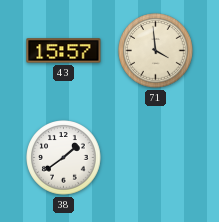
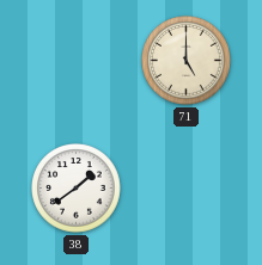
43: 15:57 -> none (64, 51)
71: 3:59 -> 5:00 (187, 61)
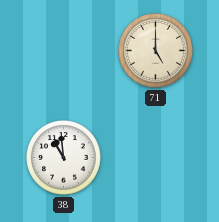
38: 1:39 -> 10:59 (64, 158)
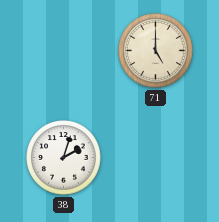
38: 10:59 -> 2:03 (64, 158)
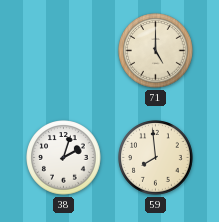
59: none -> 7:59 (156, 158)
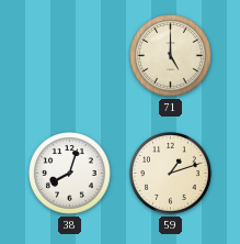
38: 2:03 -> 8:03 (70, 174)
59: 7:59 -> 1:12 (171, 174)
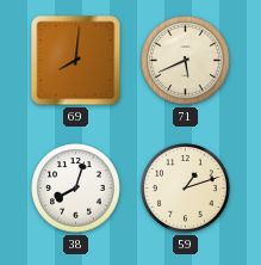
69: none -> 8:01 (76, 61)
71: 5:00 -> 5:41 (186, 61)
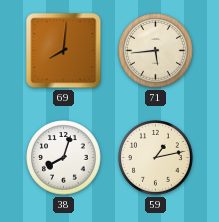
71: 5:41 -> 5:44 (156, 51)
59: 1:12 -> 1:13 (156, 158)
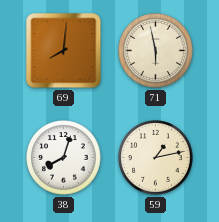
71: 5:44 -> 5:58 (156, 51)
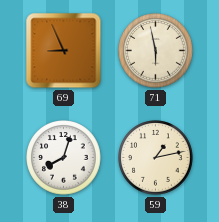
69: 8:01 -> 8:56 (64, 51)
